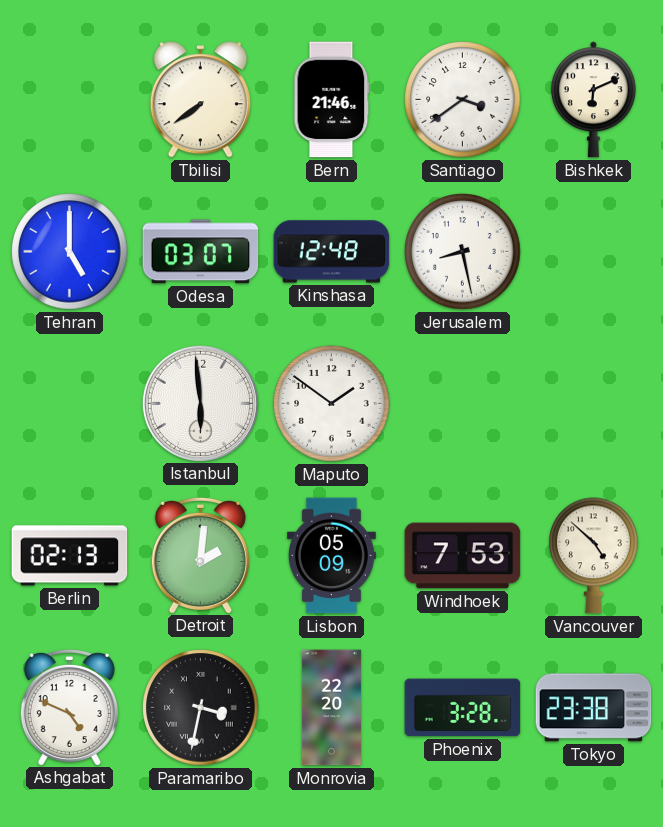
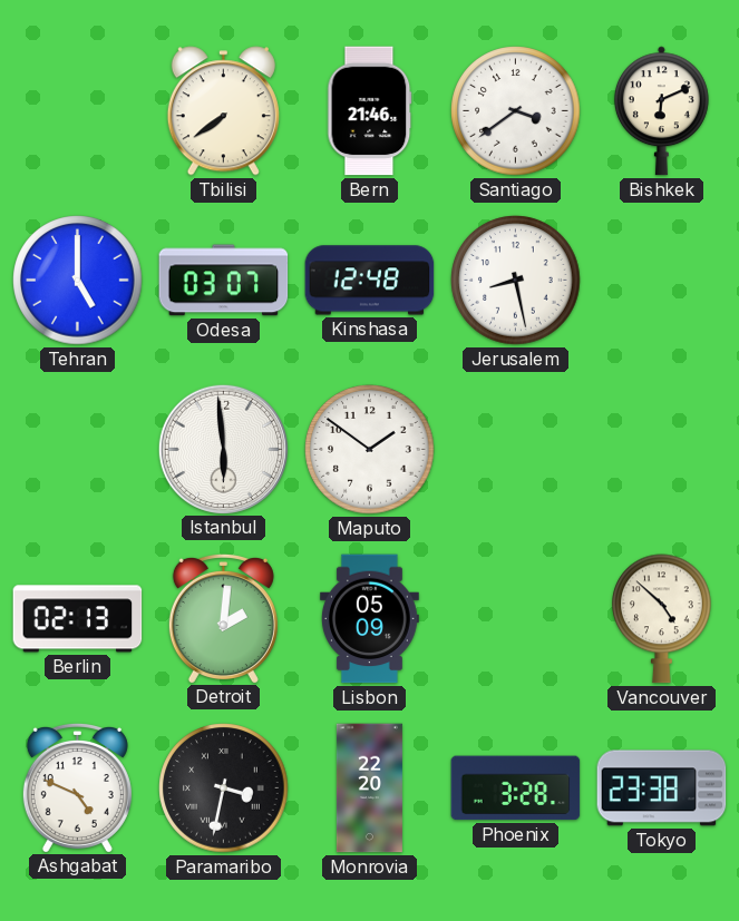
Windhoek: 7:53 -> none (463, 556)
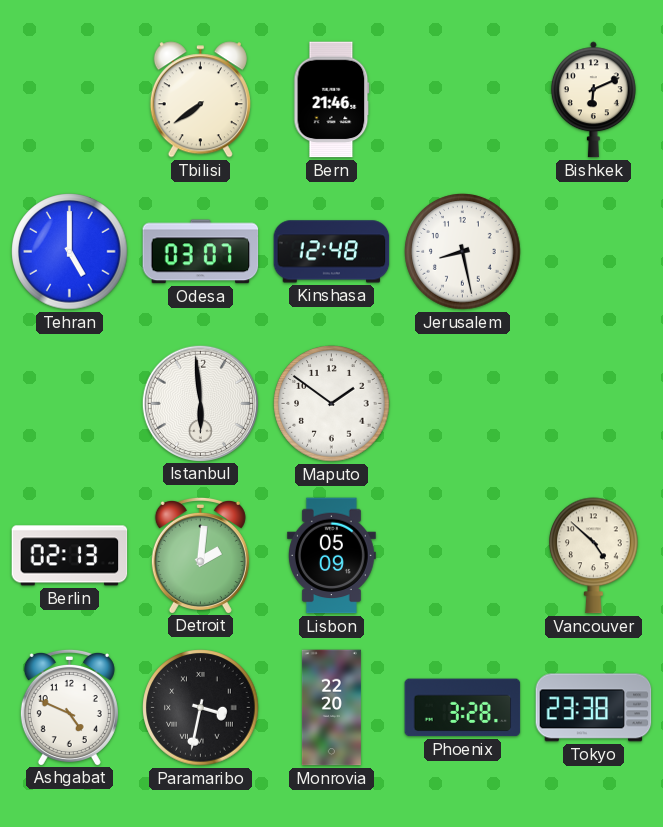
Santiago: 3:39 -> none (516, 111)
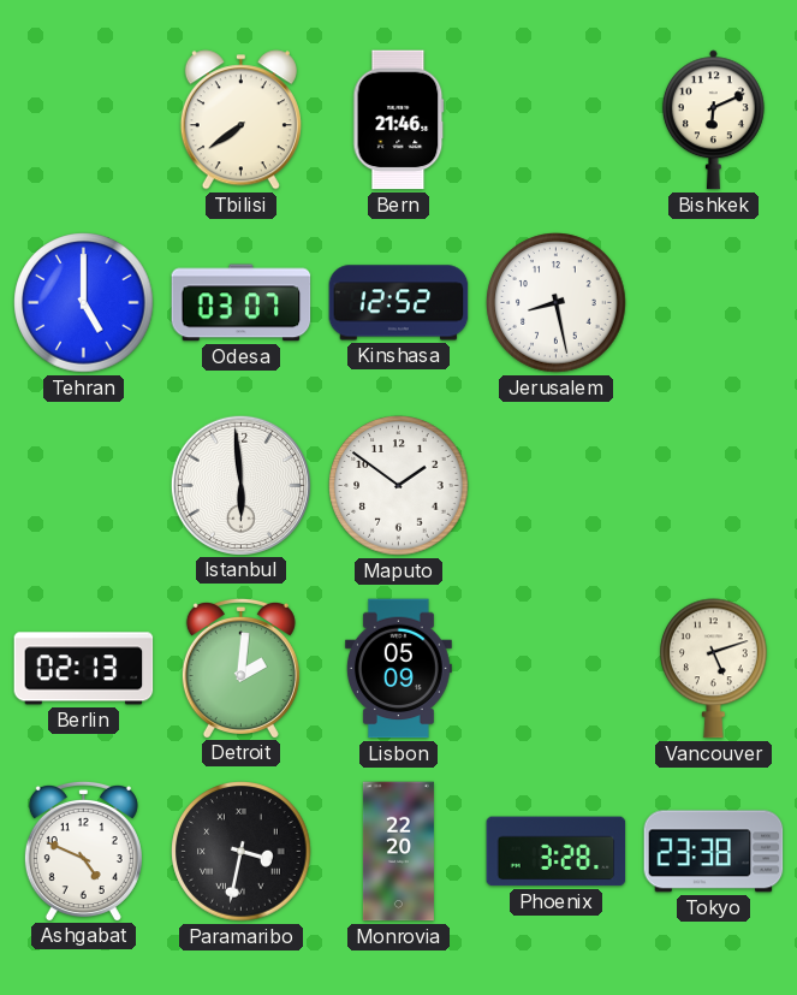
Kinshasa: 12:48 -> 12:52 (399, 303)
Vancouver: 4:52 -> 5:12 (714, 669)
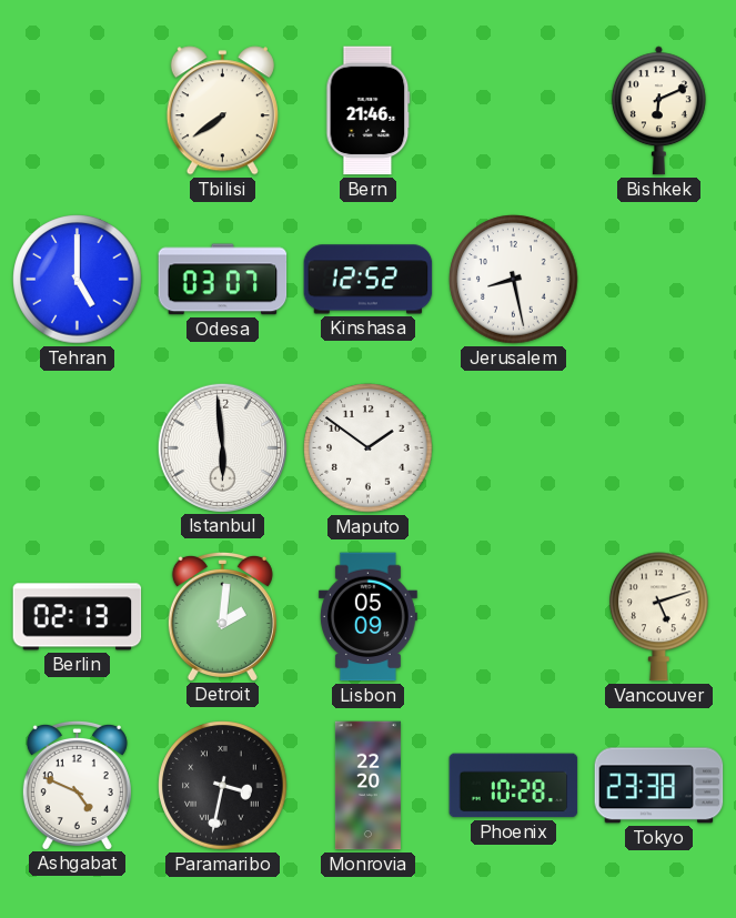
Phoenix: 3:28 -> 10:28 (514, 786)
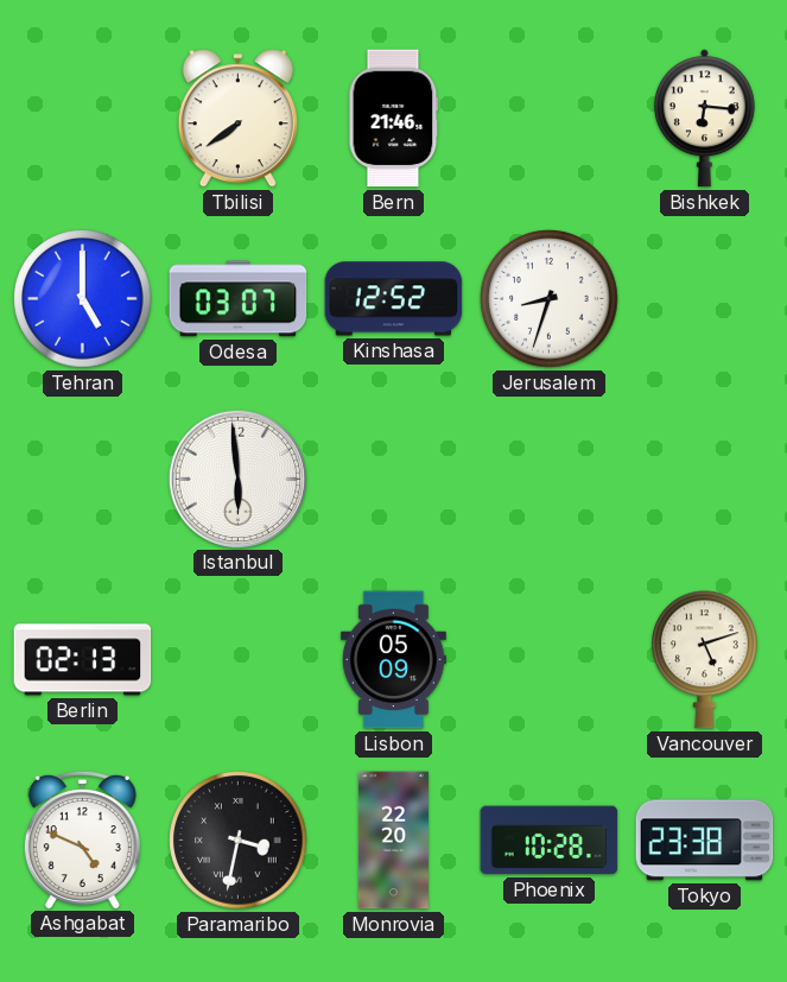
Bishkek: 6:11 -> 6:16 (704, 119)
Jerusalem: 8:28 -> 8:33 (550, 299)
Maputo: 1:51 -> none (369, 448)
Detroit: 2:01 -> none (222, 616)
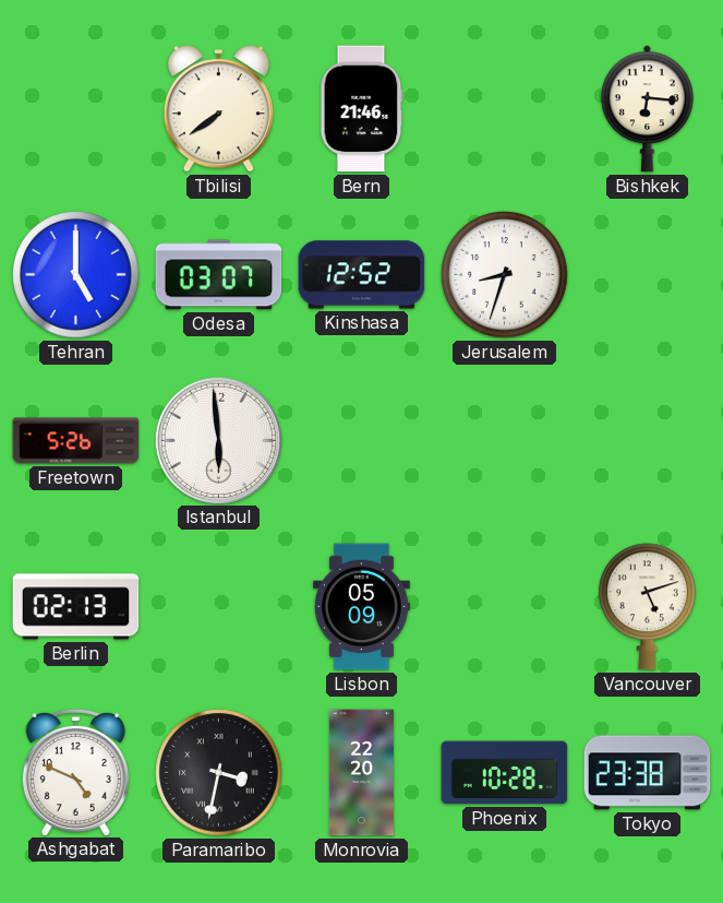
Freetown: none -> 5:26 (76, 441)
